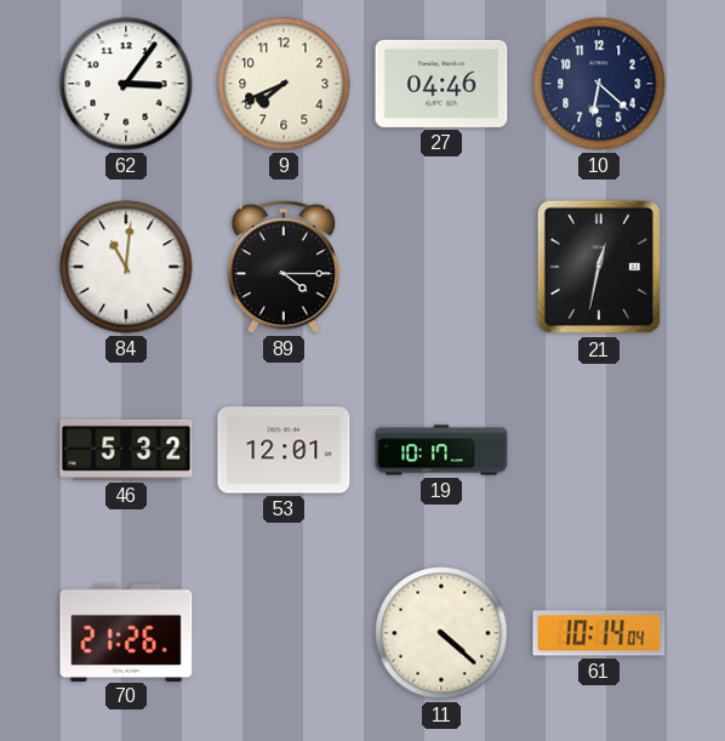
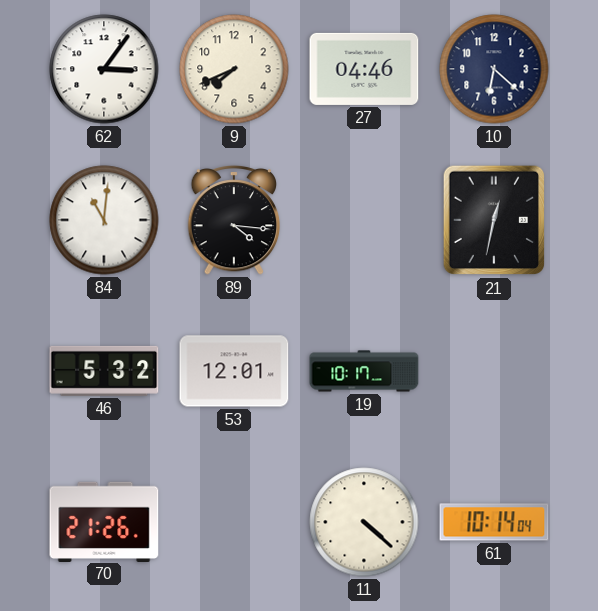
89: 4:15 -> 4:16 (234, 220)
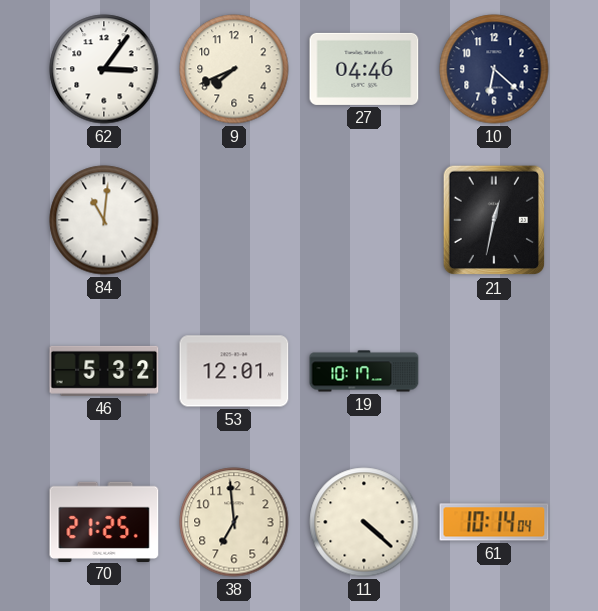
89: 4:16 -> none (234, 220)
70: 21:26 -> 21:25 (104, 521)
38: none -> 6:59 (234, 522)
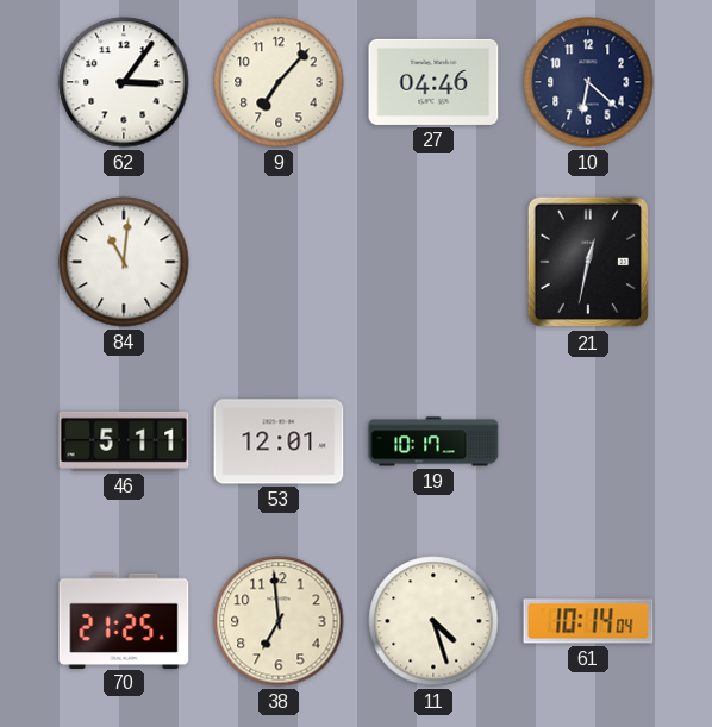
9: 7:41 -> 7:07 (279, 82)
46: 5:32 -> 5:11 (124, 441)
11: 4:22 -> 4:27 (433, 621)
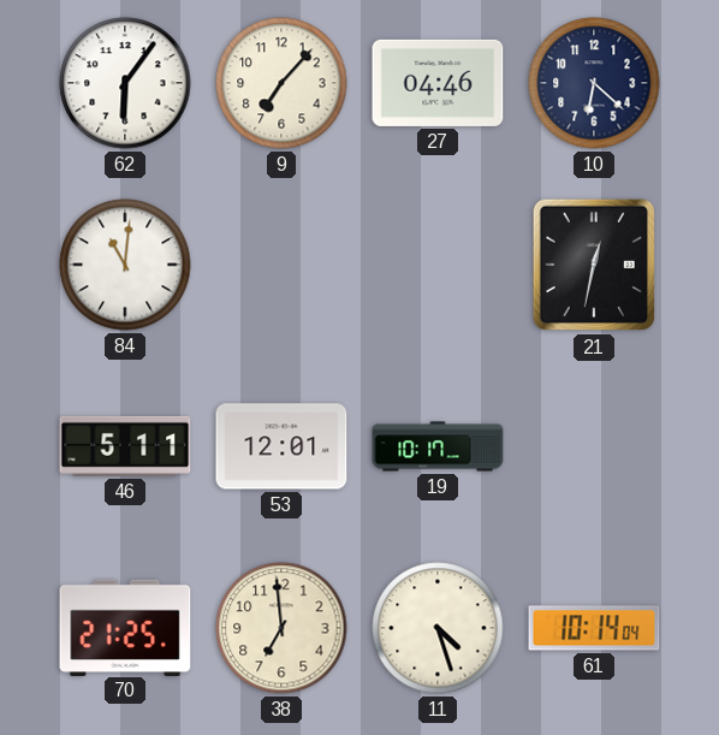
62: 3:06 -> 6:06 (125, 83)
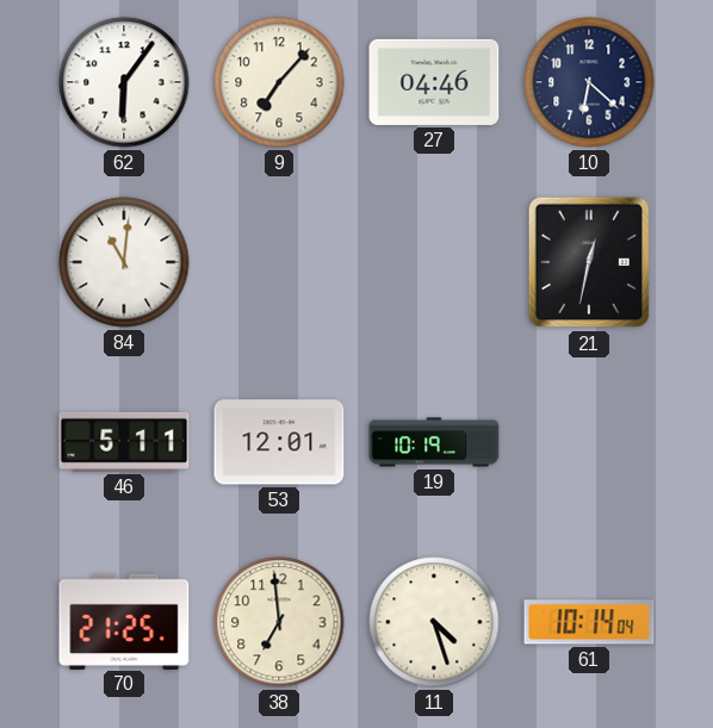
19: 10:17 -> 10:19 (434, 442)
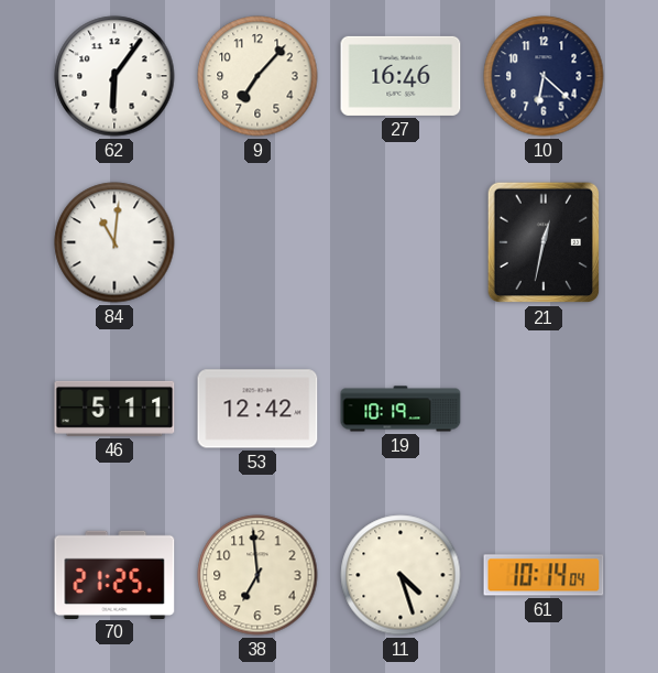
27: 04:46 -> 16:46 (401, 76)
53: 12:01 -> 12:42 (257, 409)
